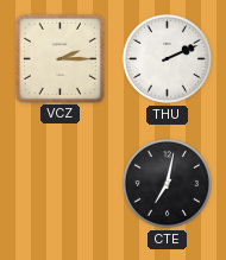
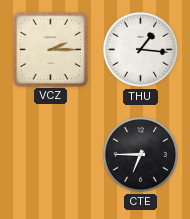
THU: 2:11 -> 1:16 (140, 49)
CTE: 7:02 -> 6:45 (140, 154)
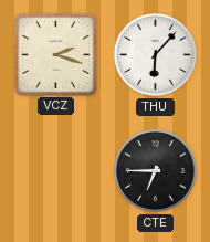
VCZ: 2:15 -> 2:18 (55, 54)
THU: 1:16 -> 6:07 (155, 54)
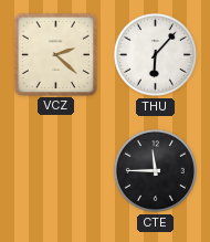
VCZ: 2:18 -> 2:22 (55, 54)
CTE: 6:45 -> 11:45 (155, 170)
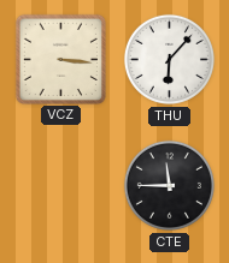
VCZ: 2:22 -> 3:16 (60, 59)
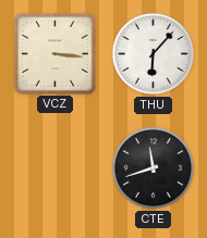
CTE: 11:45 -> 11:42 (153, 167)
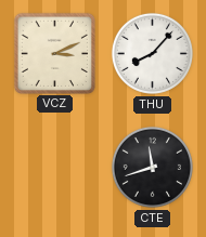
VCZ: 3:16 -> 3:11 (54, 53)
THU: 6:07 -> 8:07 (152, 53)
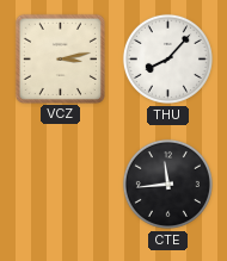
VCZ: 3:11 -> 3:13 (60, 58)
CTE: 11:42 -> 11:44 (167, 184)
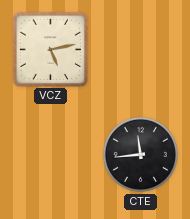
VCZ: 3:13 -> 5:13 (50, 49)
THU: 8:07 -> none (167, 58)
